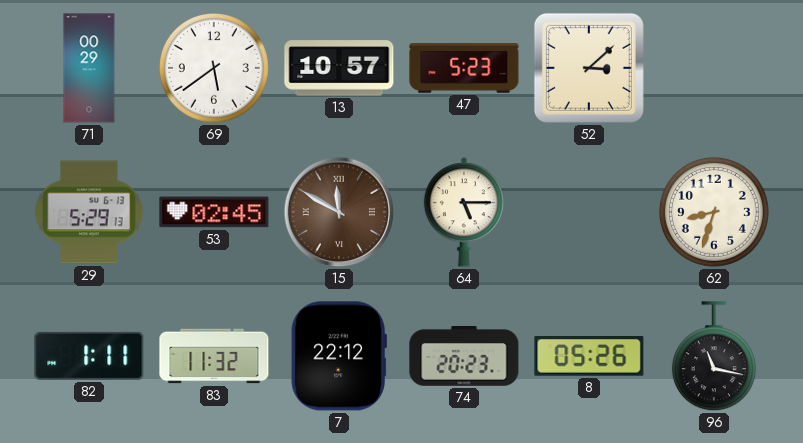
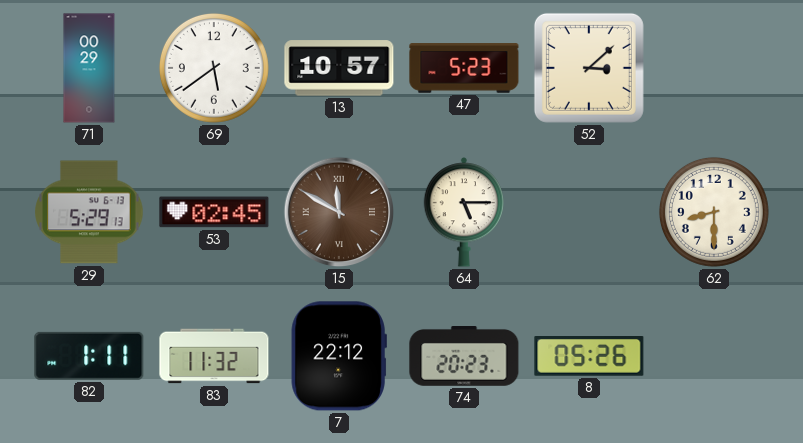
62: 8:33 -> 8:30 (714, 212)
96: 11:17 -> none (714, 357)
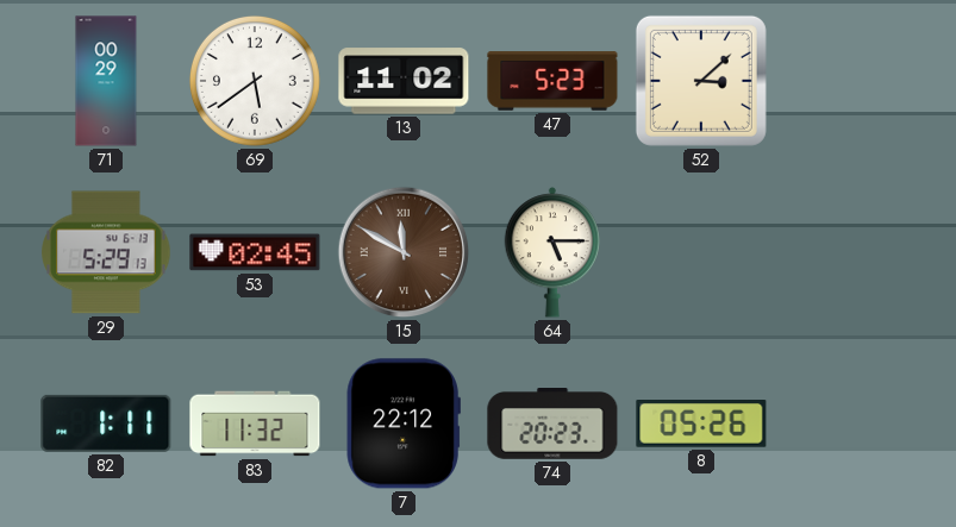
13: 10:57 -> 11:02 (404, 81)
62: 8:30 -> none (714, 212)
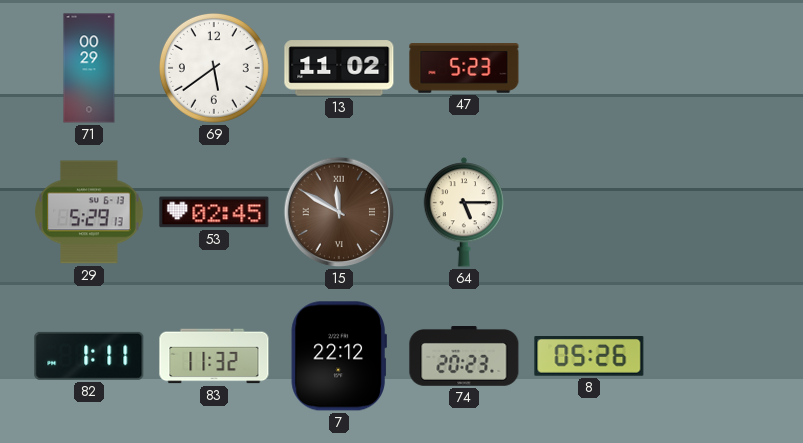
52: 3:08 -> none (701, 81)
